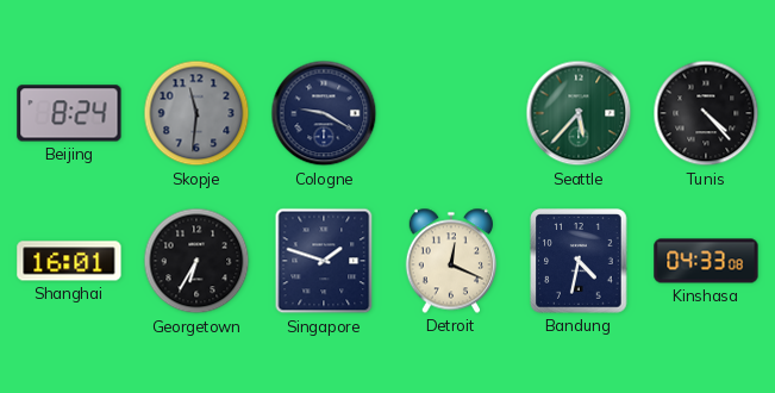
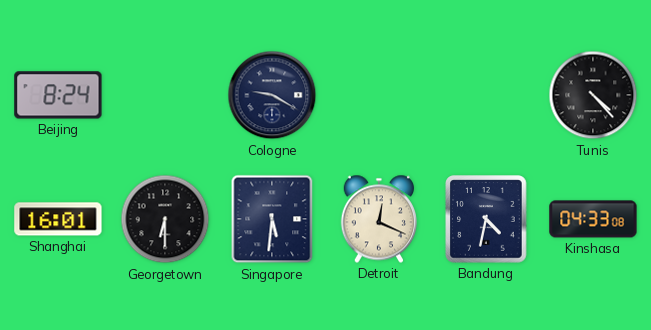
Skopje: 11:31 -> none (196, 113)
Seattle: 5:37 -> none (579, 113)
Georgetown: 6:35 -> 6:30 (165, 219)
Singapore: 1:48 -> 5:31 (272, 219)
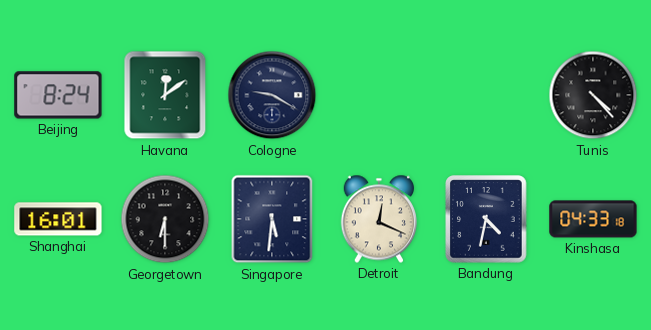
Havana: none -> 12:09 (165, 95)
Kinshasa: 04:33:08 -> 04:33:18 (593, 219)
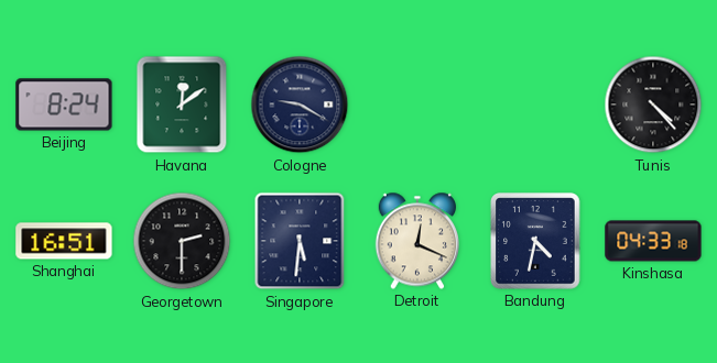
Shanghai: 16:01 -> 16:51 (64, 241)
Georgetown: 6:30 -> 2:30 (182, 241)
